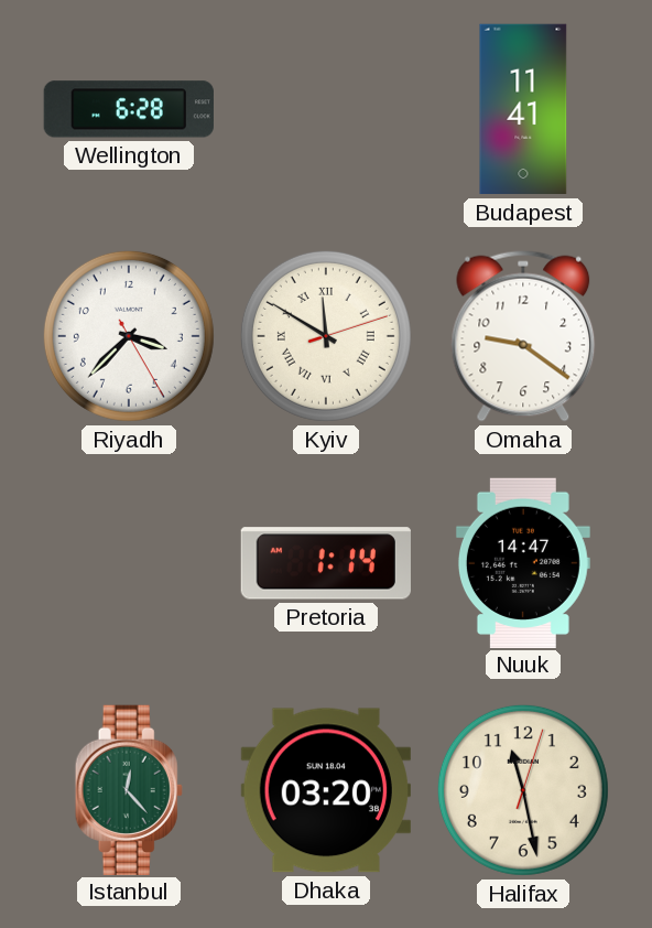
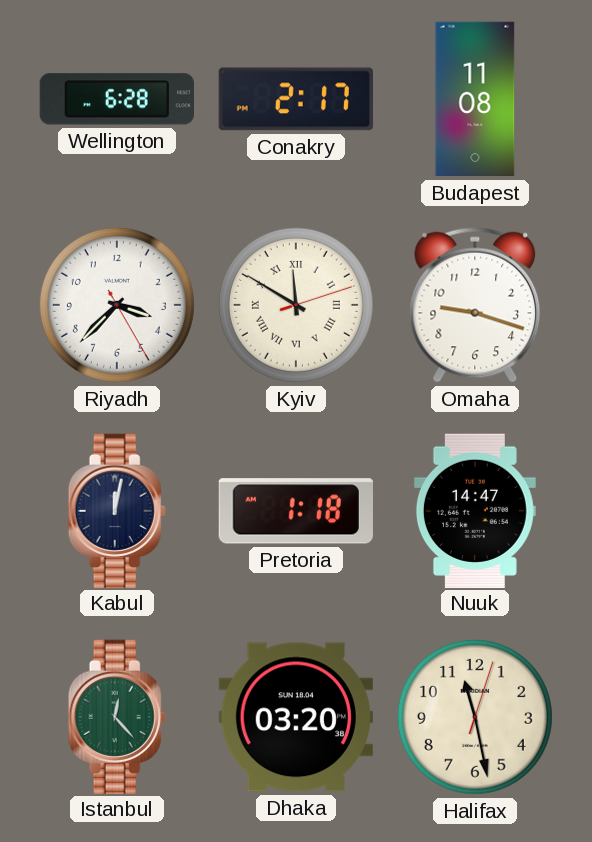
Conakry: none -> 2:17 (295, 99)
Budapest: 11:41 -> 11:08 (475, 99)
Omaha: 9:21 -> 9:18 (475, 305)
Kabul: none -> 12:02 (117, 510)
Pretoria: 1:14 -> 1:18 (296, 511)
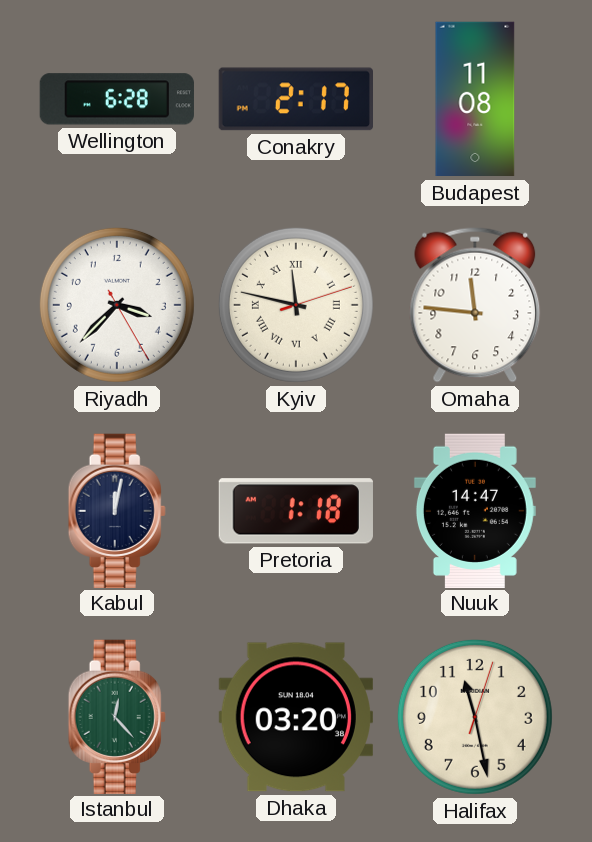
Kyiv: 11:50 -> 11:47 (296, 305)
Omaha: 9:18 -> 11:46 (475, 305)
